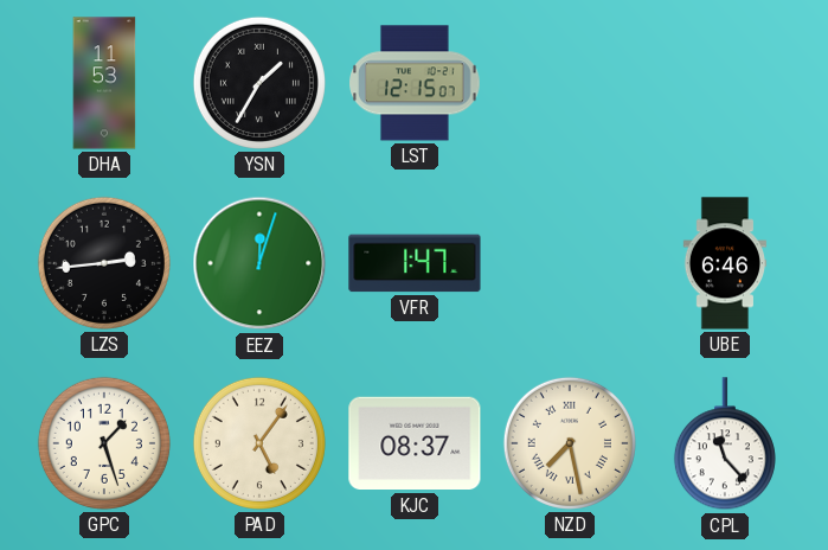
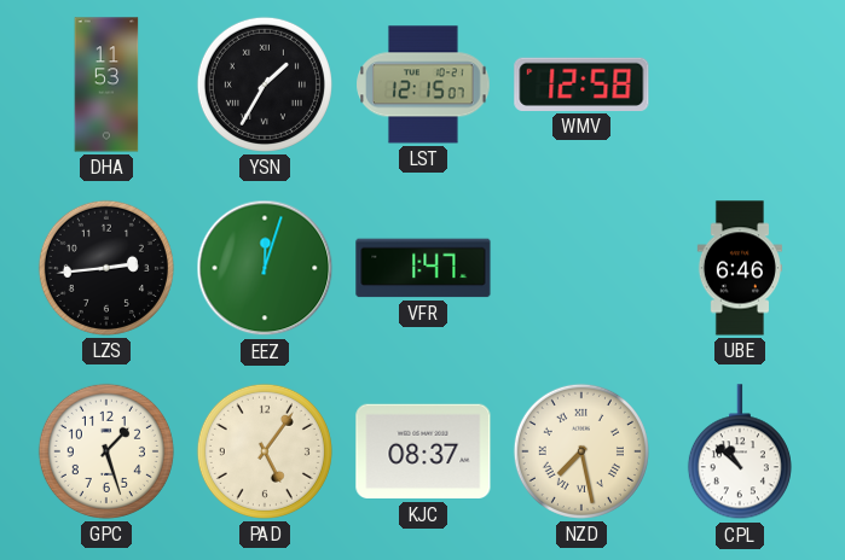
WMV: none -> 12:58 (581, 84)
CPL: 11:23 -> 10:52 (740, 453)
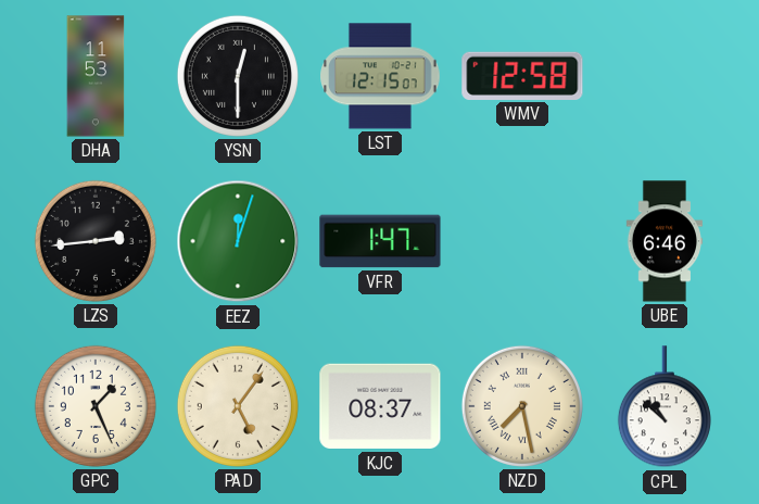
YSN: 1:35 -> 12:30 (238, 76)
GPC: 1:27 -> 1:26 (96, 406)
